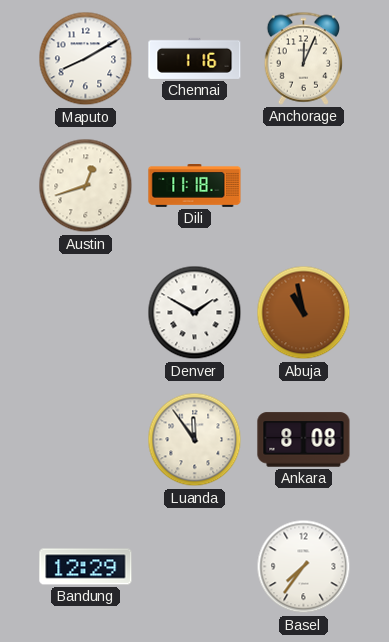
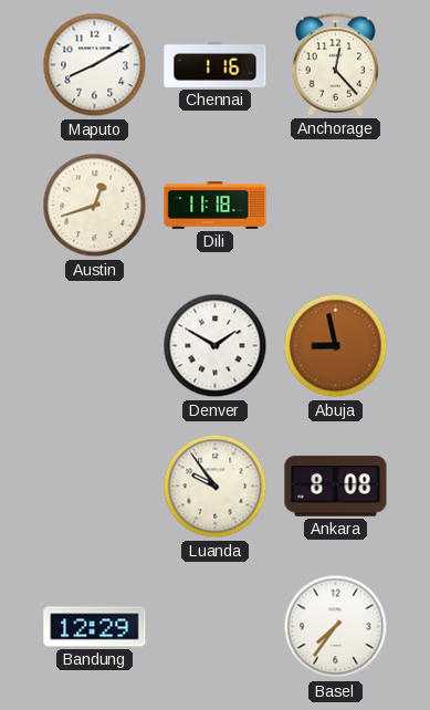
Anchorage: 12:04 -> 12:23 (336, 64)
Abuja: 10:58 -> 8:58 (336, 346)
Luanda: 11:54 -> 9:54 (216, 487)
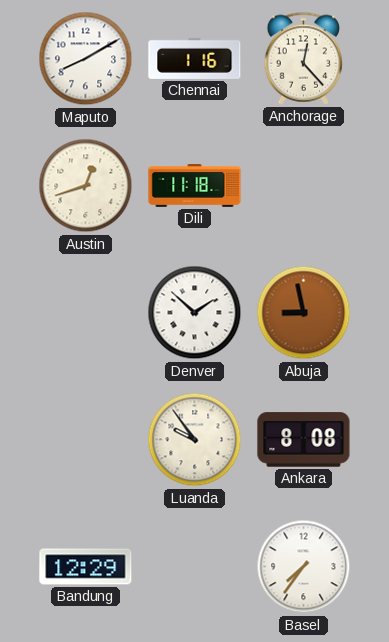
Denver: 1:50 -> 1:52 (195, 313)
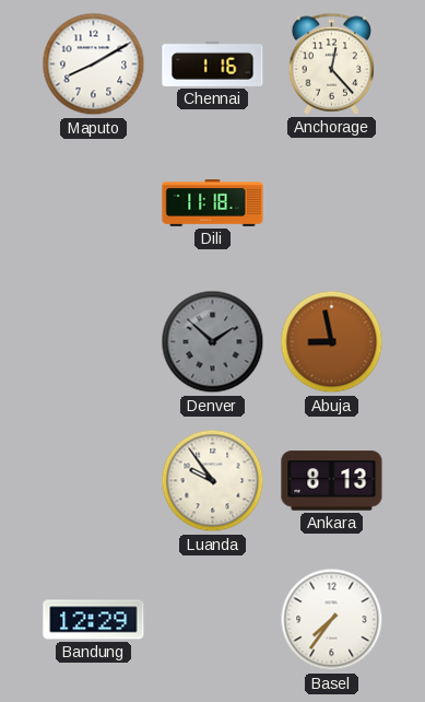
Austin: 12:42 -> none (86, 186)
Denver dial: white -> grey (213, 342)
Ankara: 8:08 -> 8:13 (332, 481)
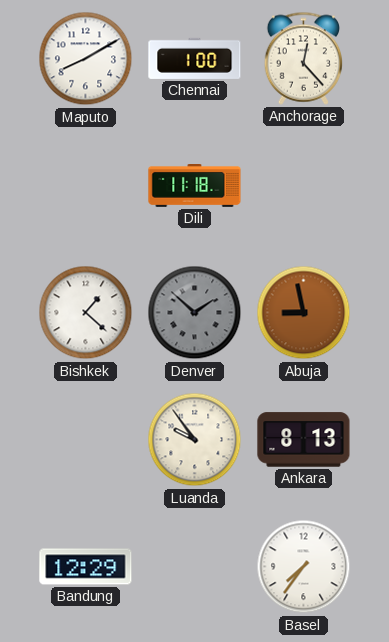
Chennai: 1:16 -> 1:00 (195, 58)
Bishkek: none -> 1:22 (86, 313)
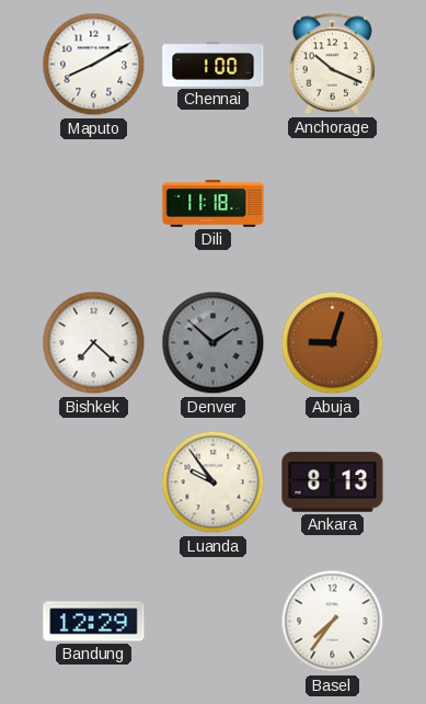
Anchorage: 12:23 -> 10:19 (333, 64)
Bishkek: 1:22 -> 7:22 (94, 343)
Abuja: 8:58 -> 9:03 (333, 343)
